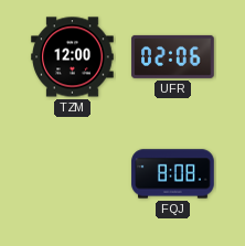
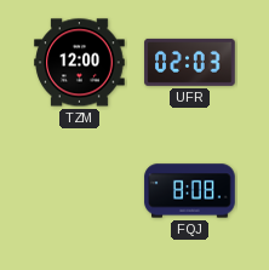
UFR: 02:06 -> 02:03 (190, 62)
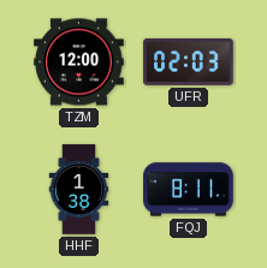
HHF: none -> 1:38 (79, 190)
FQJ: 8:08 -> 8:11 (189, 190)
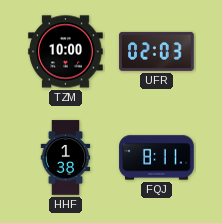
TZM: 12:00 -> 10:00 (66, 52)
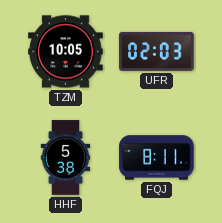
TZM: 10:00 -> 10:05 (66, 52)
HHF: 1:38 -> 5:38 (66, 158)
